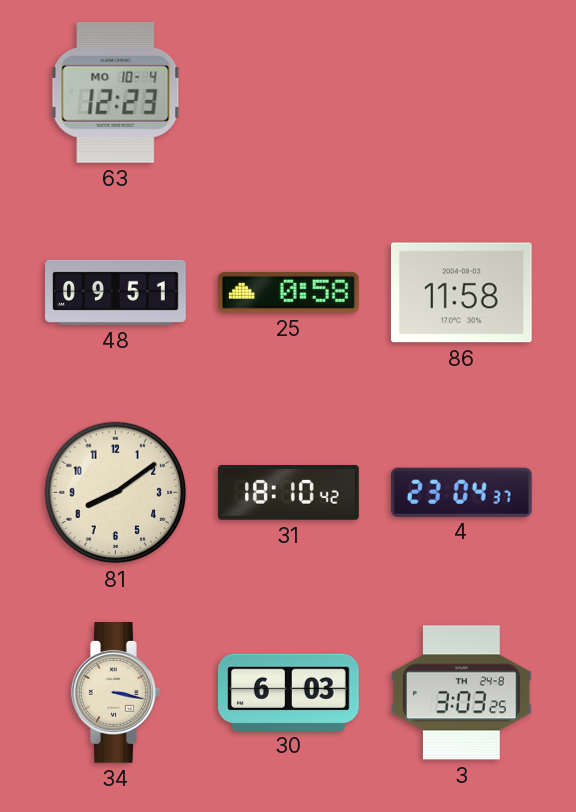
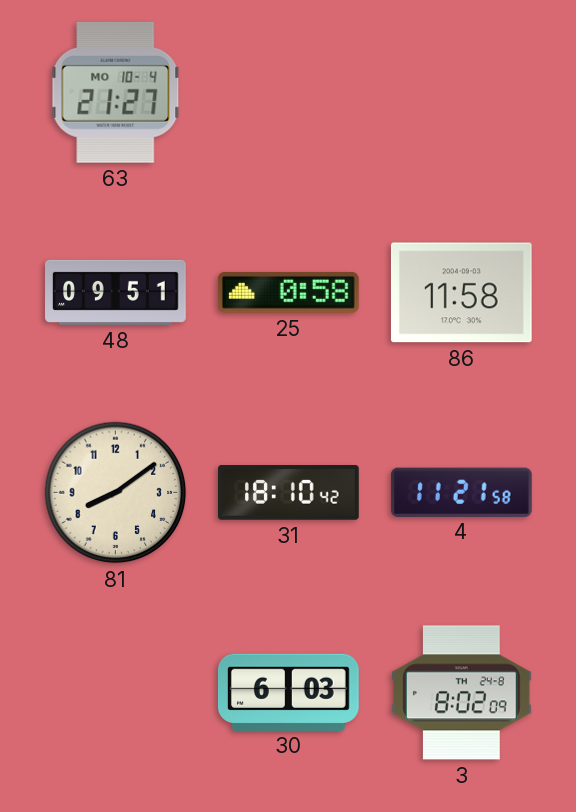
63: 12:23 -> 21:27 (116, 92)
4: 23:04 -> 11:21 (461, 492)
34: 3:17 -> none (116, 693)
3: 3:03 -> 8:02 (461, 693)
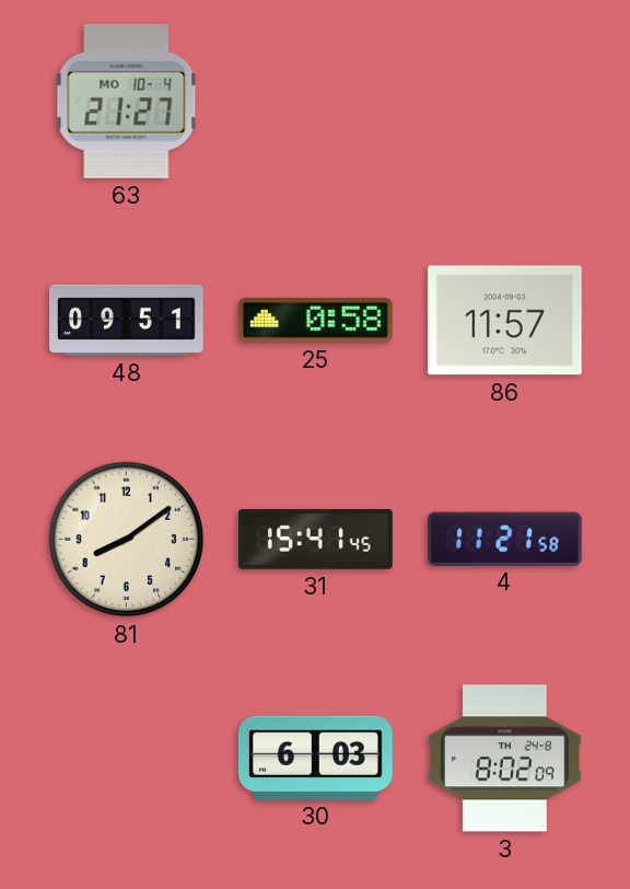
86: 11:58 -> 11:57 (504, 321)
31: 18:10 -> 15:41 (316, 540)
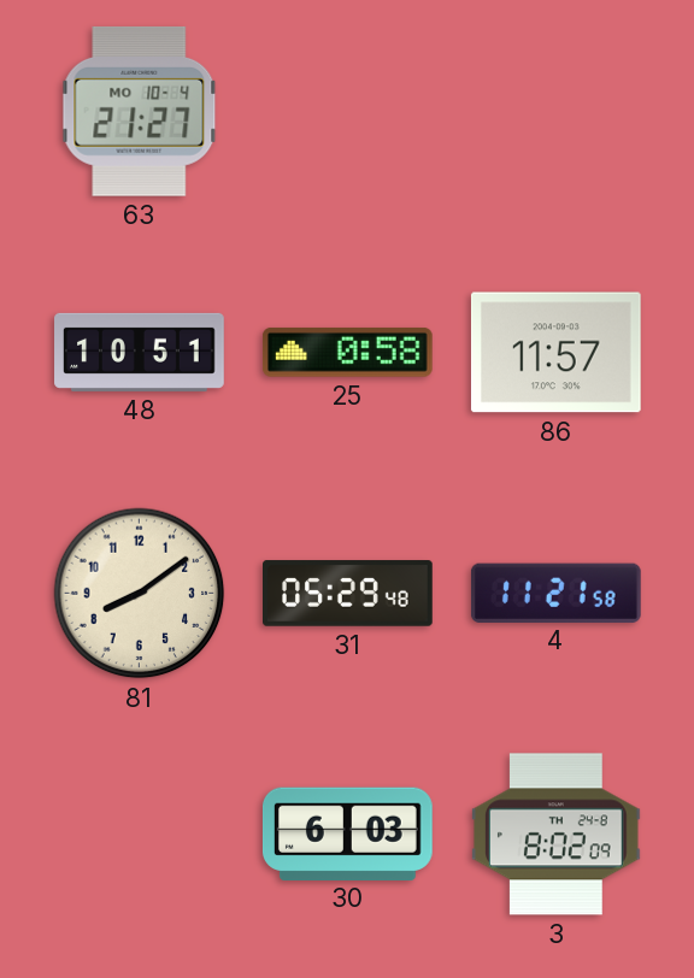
48: 09:51 -> 10:51 (140, 352)
31: 15:41 -> 05:29 (348, 594)
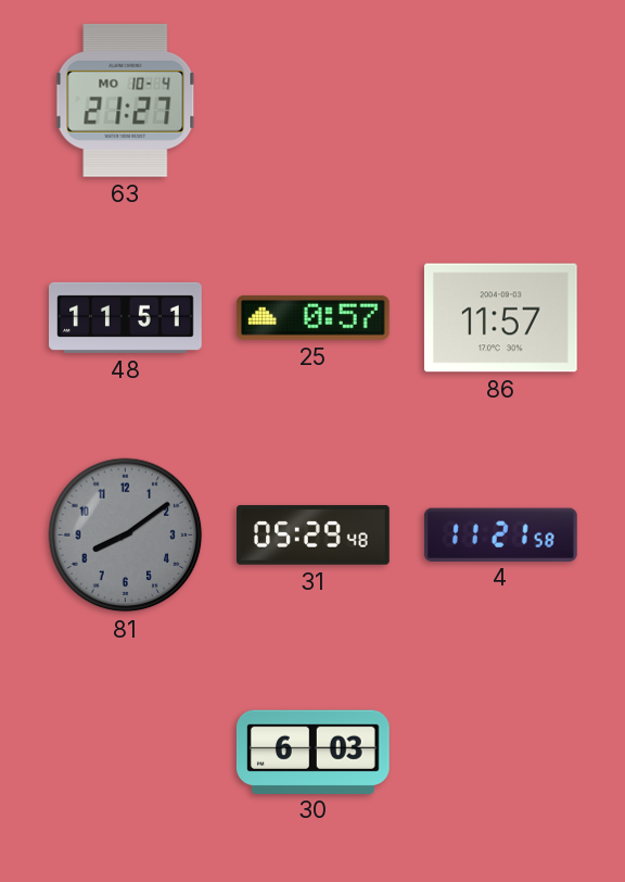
48: 10:51 -> 11:51 (126, 317)
25: 0:58 -> 0:57 (312, 318)
81 dial: cream -> grey (126, 535)
3: 8:02 -> none (555, 835)
